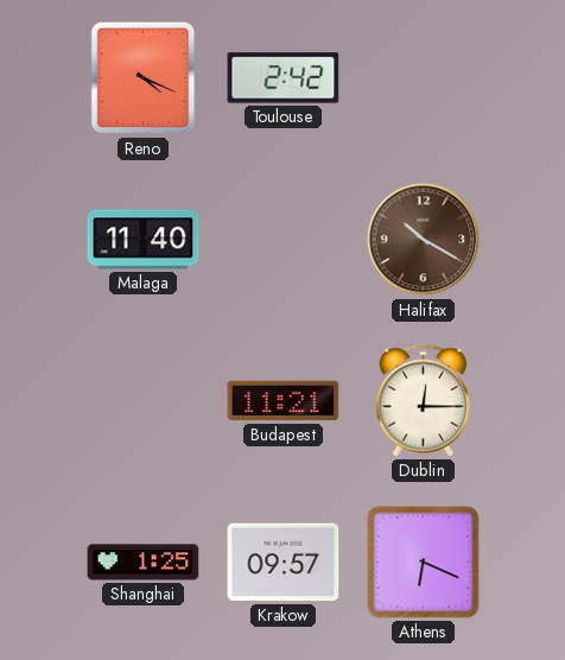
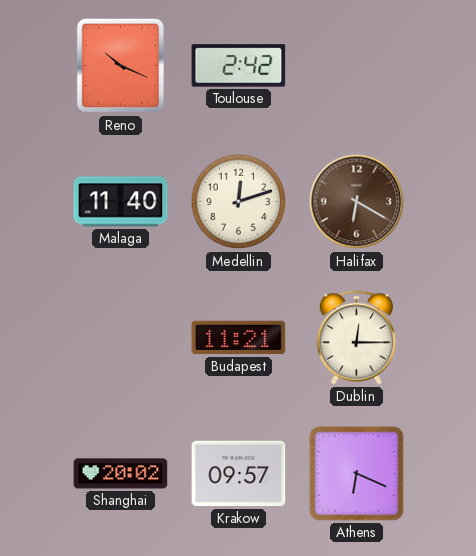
Reno: 4:19 -> 10:19 (121, 66)
Medellin: none -> 12:12 (239, 202)
Halifax: 10:20 -> 6:20 (357, 202)
Shanghai: 1:25 -> 20:02 (121, 474)
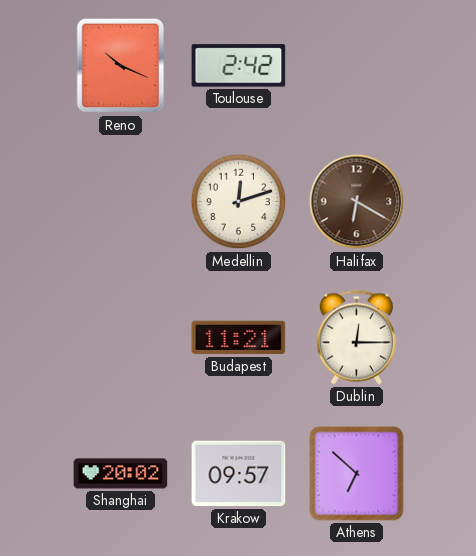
Malaga: 11:40 -> none (121, 202)
Athens: 6:19 -> 6:52 (357, 474)
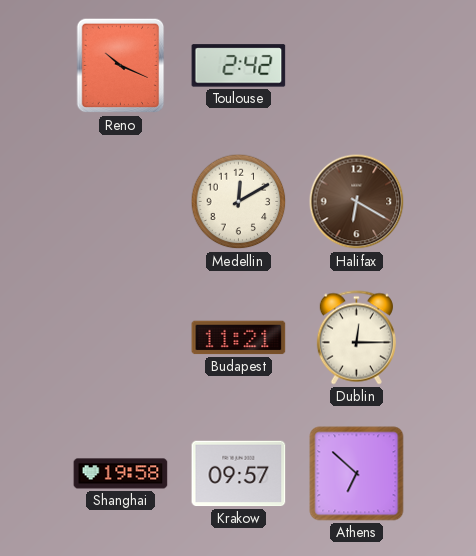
Medellin: 12:12 -> 12:10 (239, 202)
Shanghai: 20:02 -> 19:58 (121, 474)
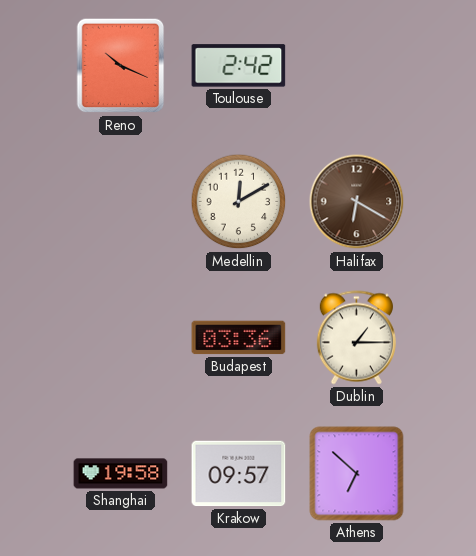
Budapest: 11:21 -> 03:36 (239, 338)
Dublin: 12:15 -> 1:15 (356, 338)
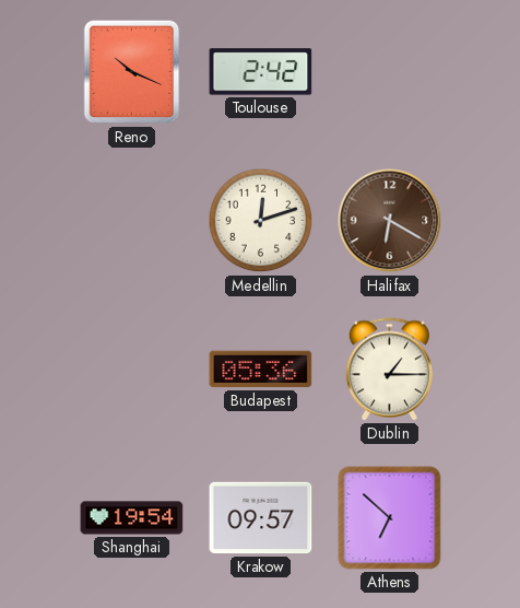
Medellin: 12:10 -> 12:12 (261, 221)
Budapest: 03:36 -> 05:36 (261, 370)
Shanghai: 19:58 -> 19:54 (132, 518)
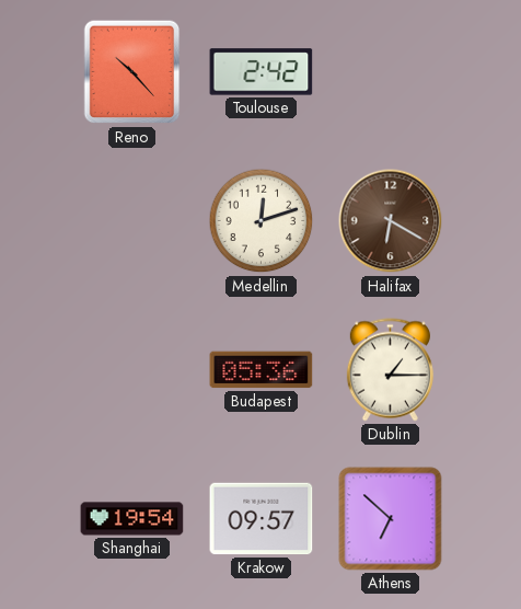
Reno: 10:19 -> 10:23 (132, 72)
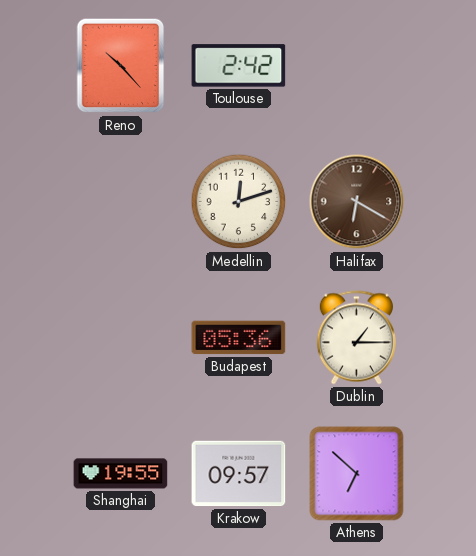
Shanghai: 19:54 -> 19:55 (121, 474)
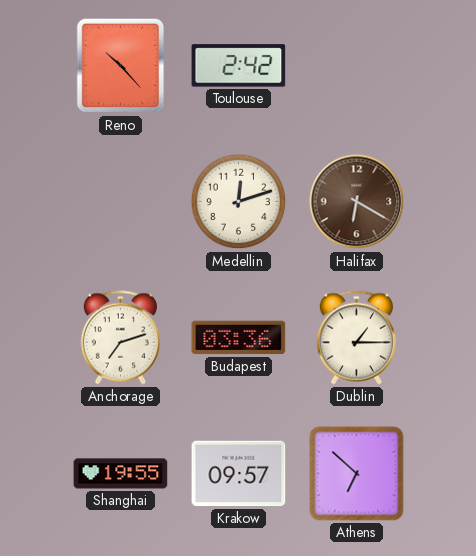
Anchorage: none -> 7:12 (120, 338)
Budapest: 05:36 -> 03:36 (239, 338)
